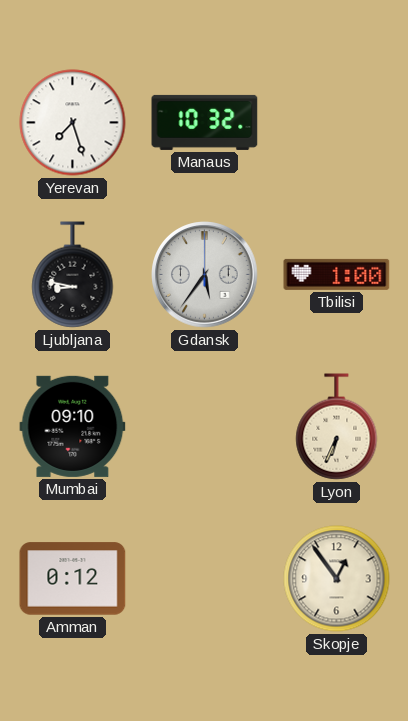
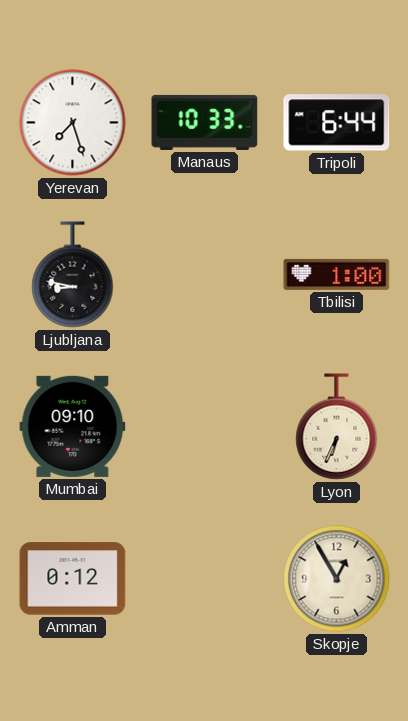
Manaus: 10:32 -> 10:33 (205, 122)
Tripoli: none -> 6:44 (337, 123)
Gdansk: 5:36 -> none (205, 275)
Skopje: 12:54 -> 12:55 (337, 579)
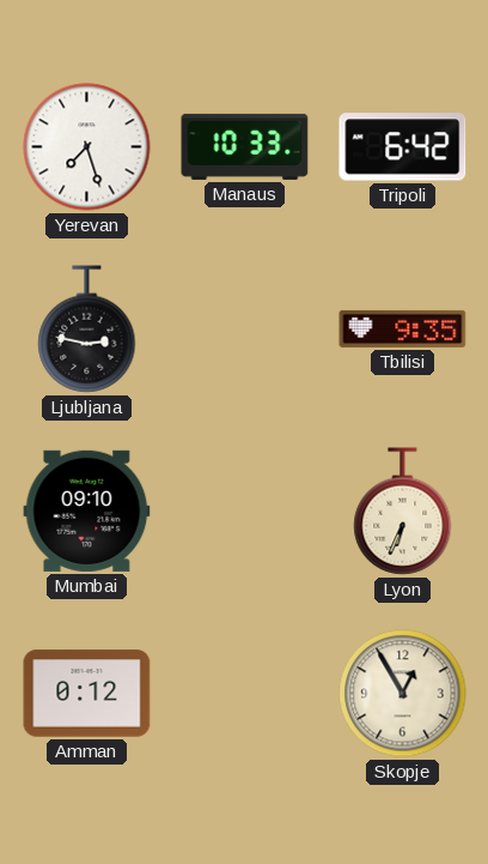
Tripoli: 6:44 -> 6:42 (403, 147)
Ljubljana: 8:47 -> 2:47 (87, 330)
Tbilisi: 1:00 -> 9:35 (403, 328)
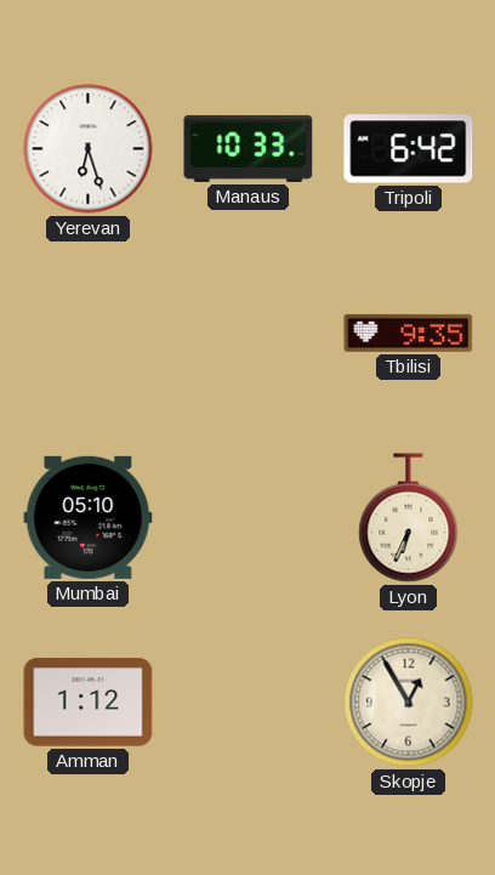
Yerevan: 7:27 -> 6:27 (89, 149)
Ljubljana: 2:47 -> none (87, 330)
Mumbai: 09:10 -> 05:10 (89, 517)
Amman: 0:12 -> 1:12 (89, 703)
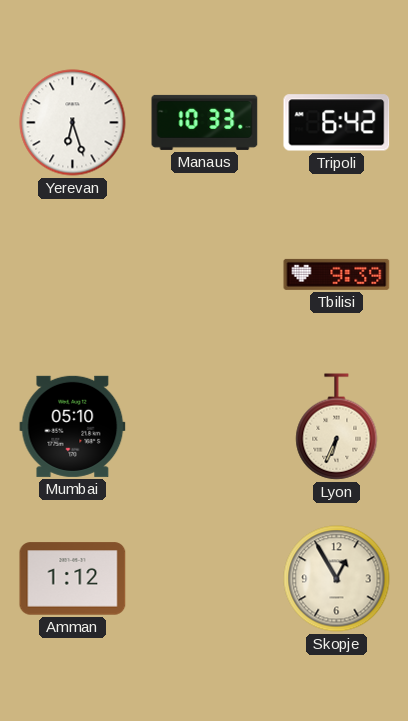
Tbilisi: 9:35 -> 9:39 (337, 274)
